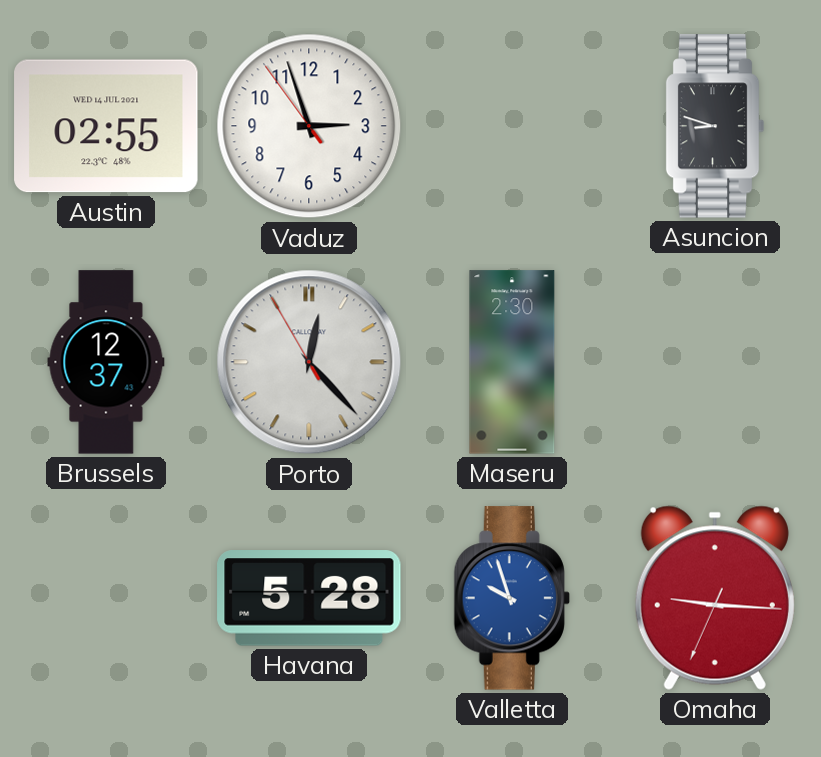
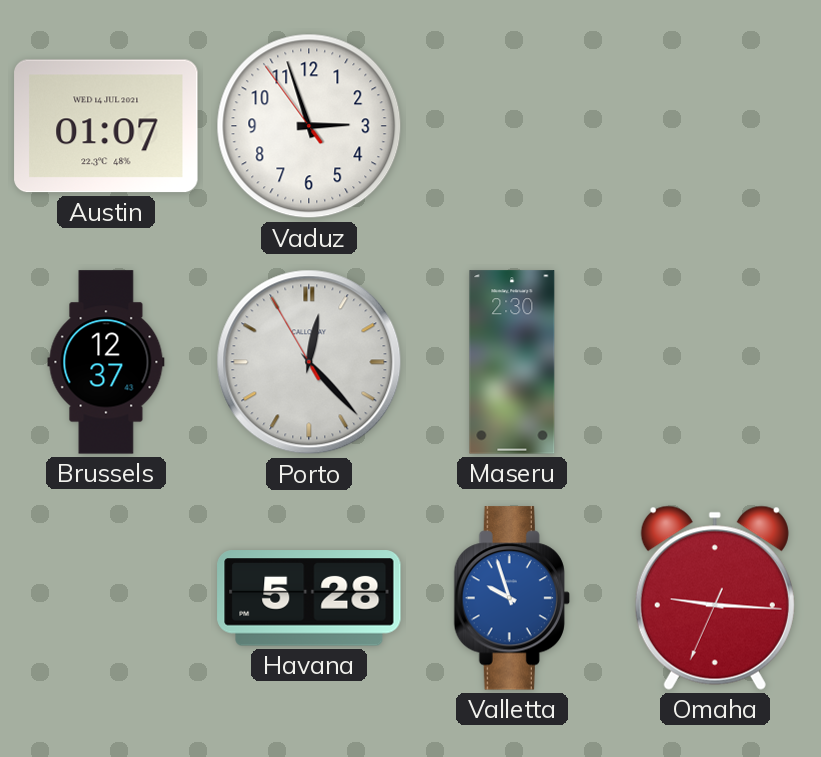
Austin: 02:55 -> 01:07 (106, 126)
Asuncion: 8:48 -> none (715, 126)
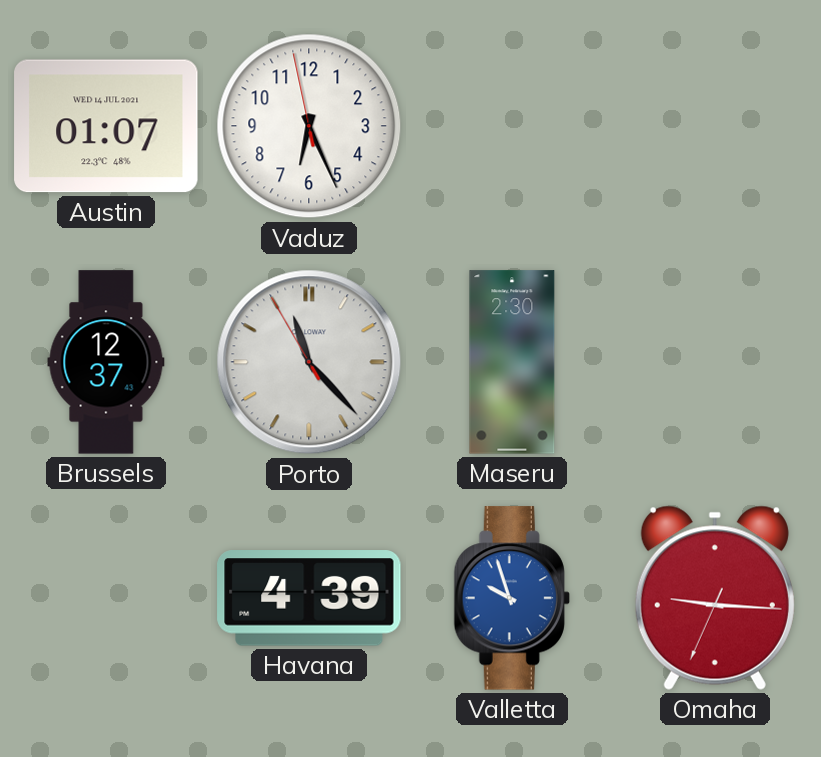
Vaduz: 2:56 -> 6:25 (309, 126)
Porto: 12:22 -> 11:22 (309, 362)
Havana: 5:28 -> 4:39 (309, 598)
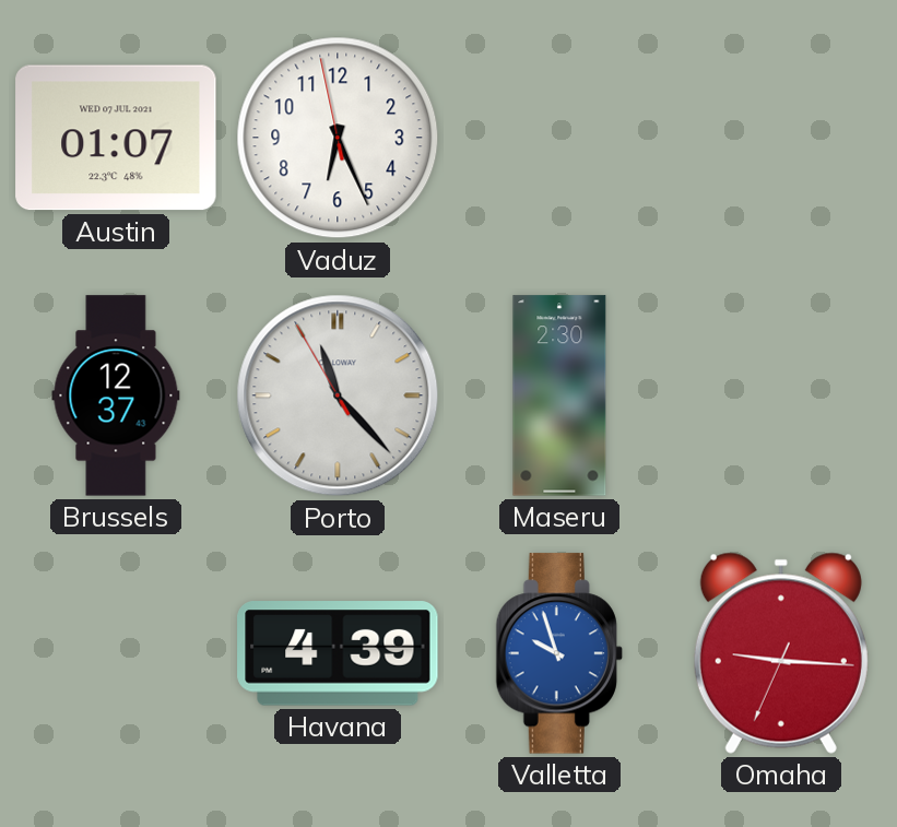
Austin date: WED 14 JUL 2021 -> WED 07 JUL 2021 (116, 138)
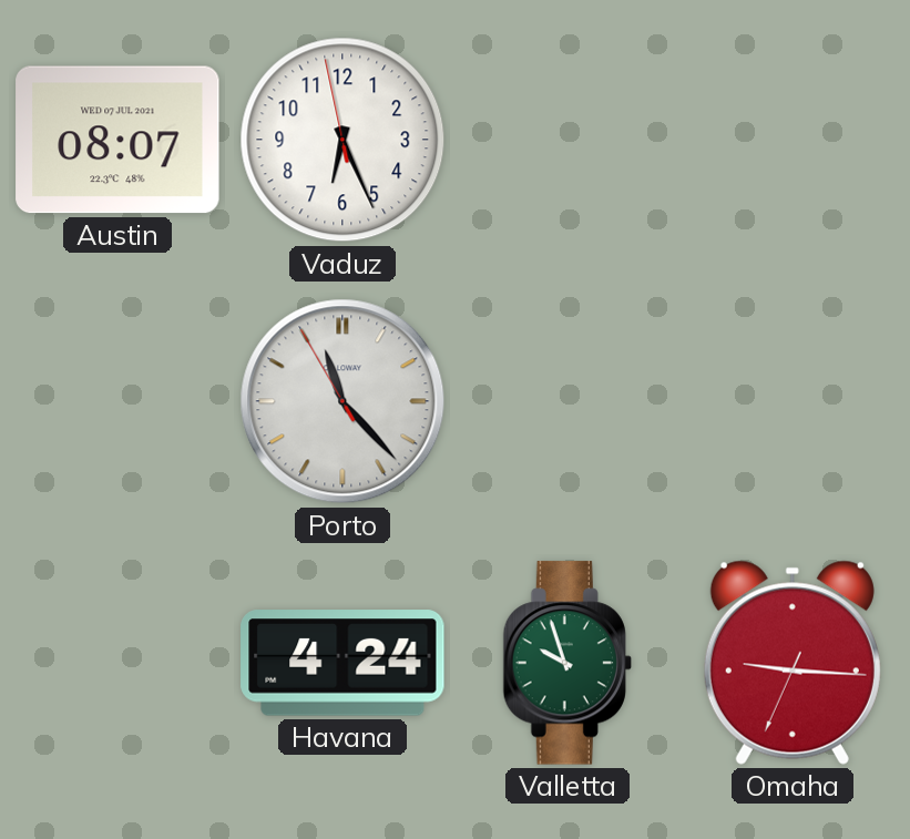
Austin: 01:07 -> 08:07 (117, 140)
Brussels: 12:37 -> none (116, 395)
Maseru: 2:30 -> none (559, 395)
Havana: 4:39 -> 4:24 (342, 663)
Valletta dial: blue -> green (568, 663)
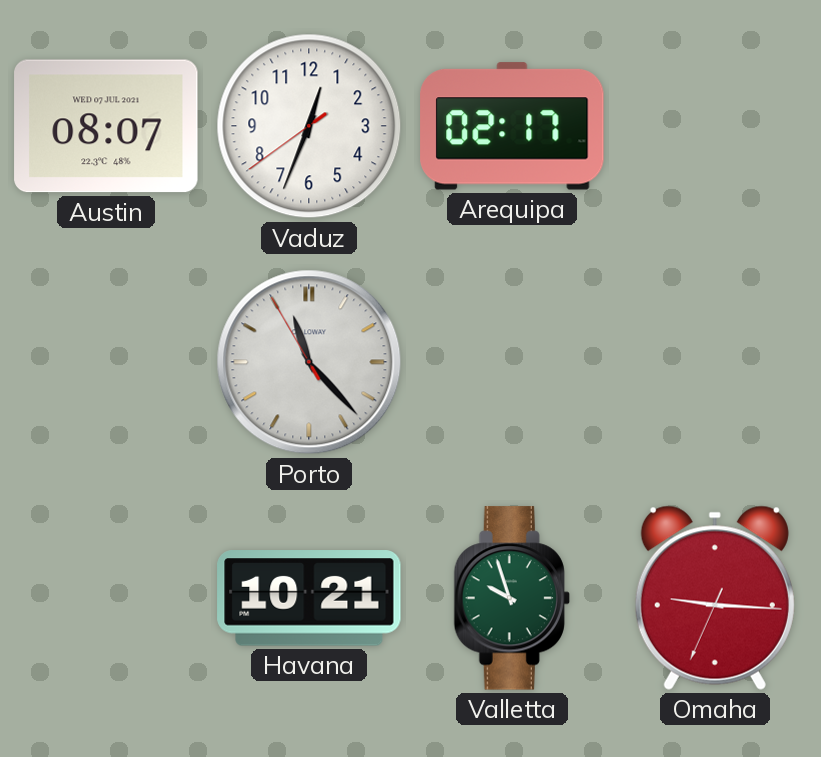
Vaduz: 6:25 -> 12:33 (309, 126)
Arequipa: none -> 02:17 (512, 126)
Havana: 4:24 -> 10:21 (309, 598)
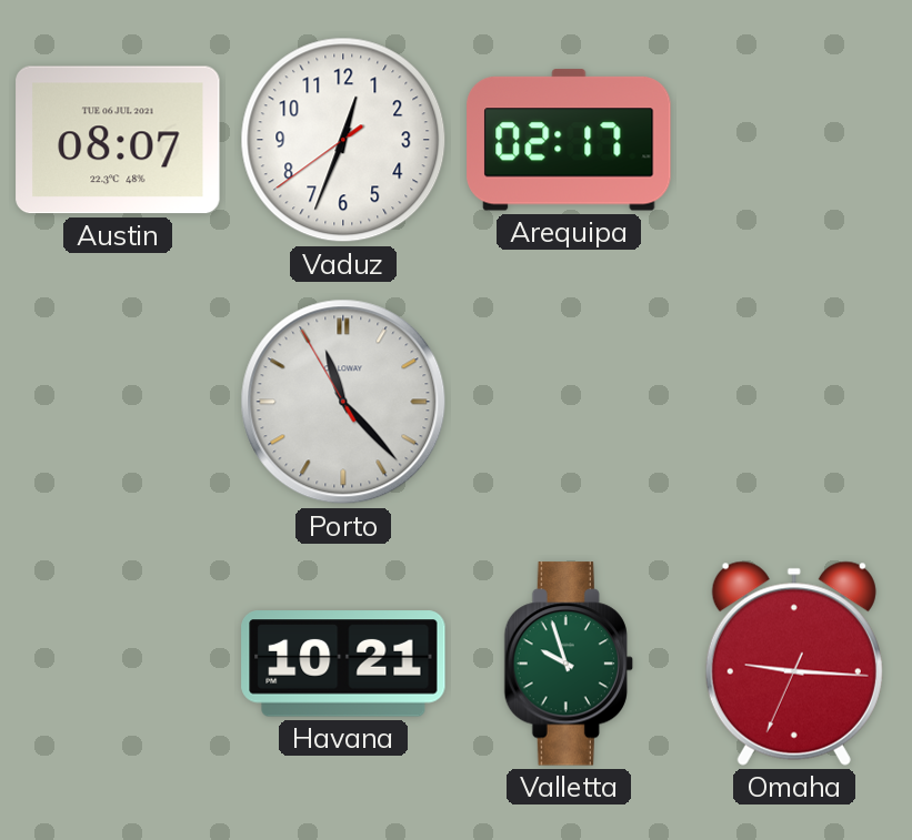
Austin date: WED 07 JUL 2021 -> TUE 06 JUL 2021 (118, 140)
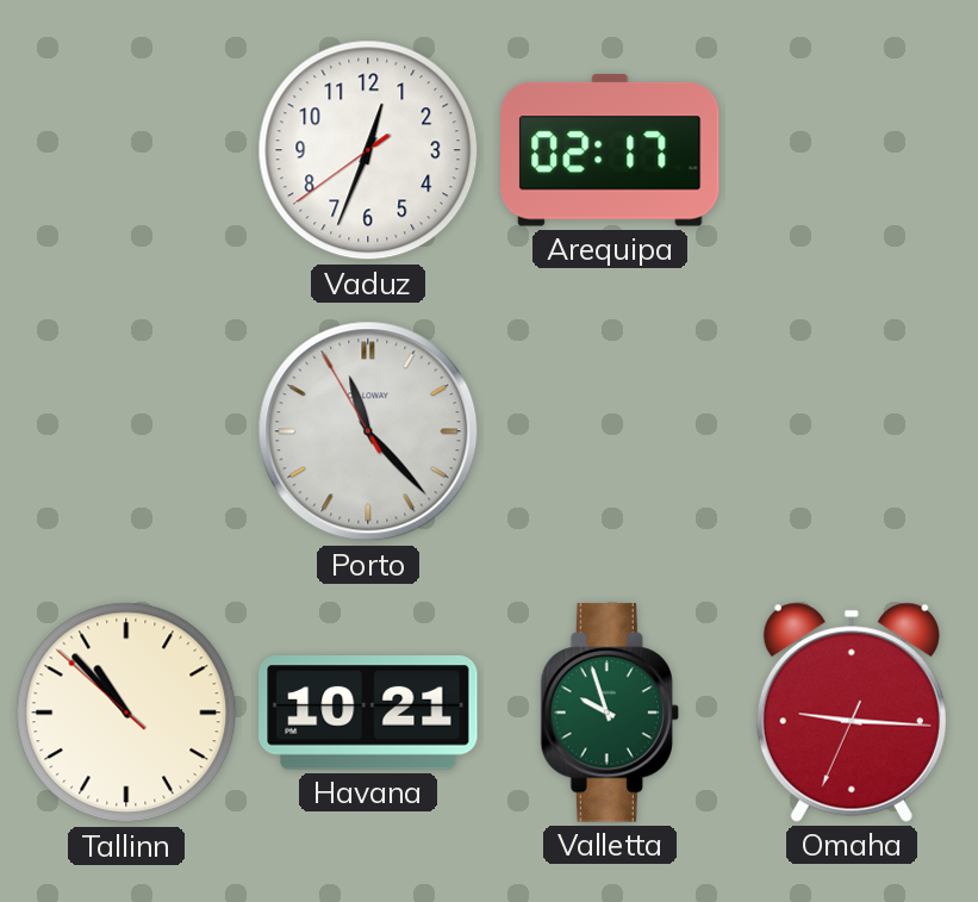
Austin: 08:07 -> none (118, 140)
Tallinn: none -> 10:52 (126, 713)
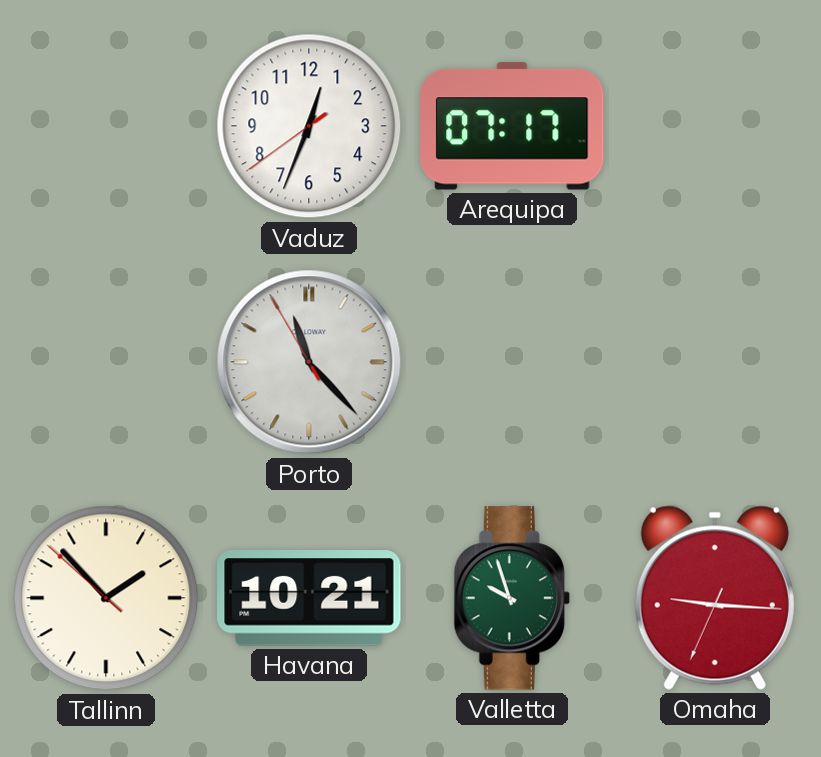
Arequipa: 02:17 -> 07:17 (512, 126)
Tallinn: 10:52 -> 1:52 (106, 598)
